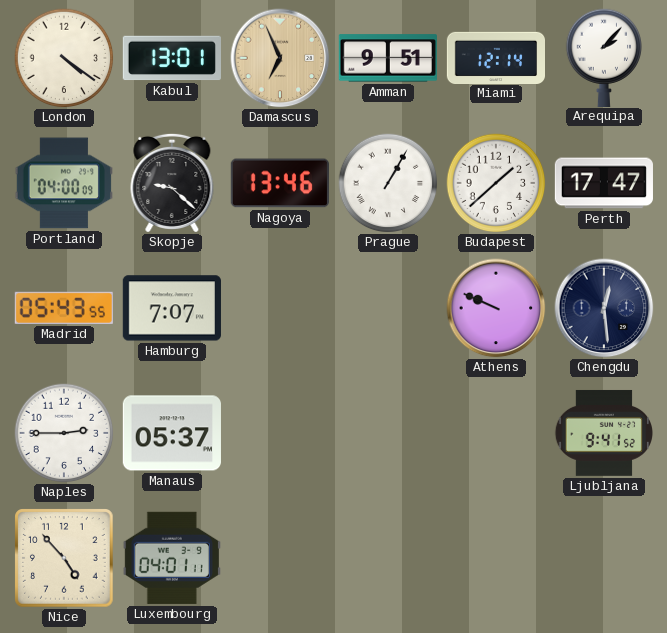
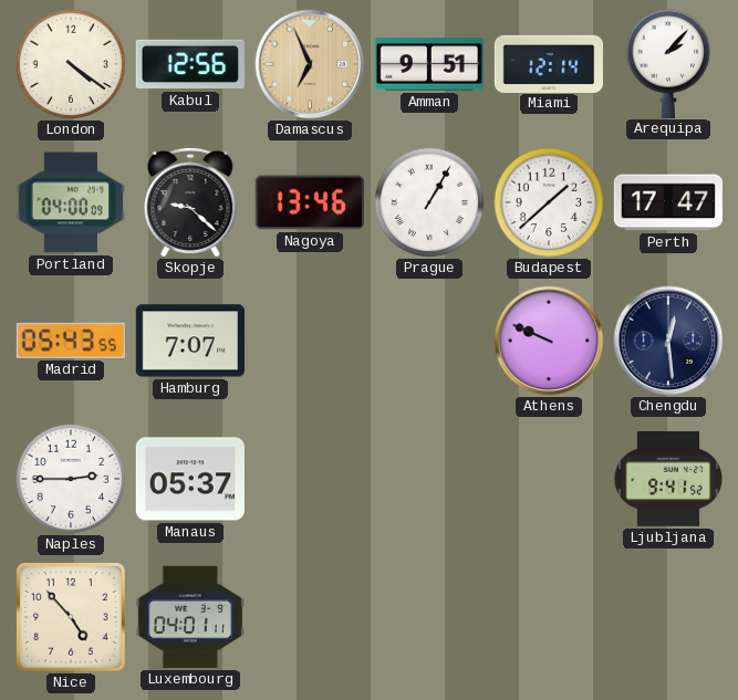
Kabul: 13:01 -> 12:56 (190, 64)
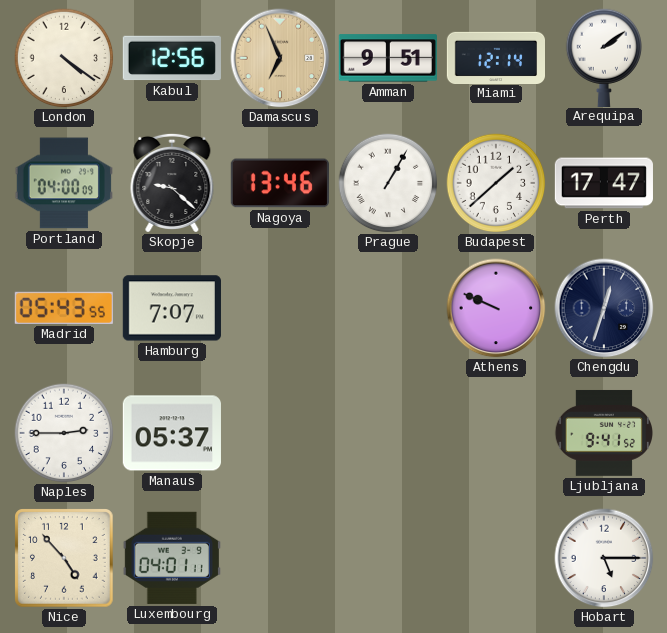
Arequipa: 2:07 -> 2:09 (603, 57)
Chengdu: 12:29 -> 12:33 (604, 308)
Hobart: none -> 5:15 (604, 558)
